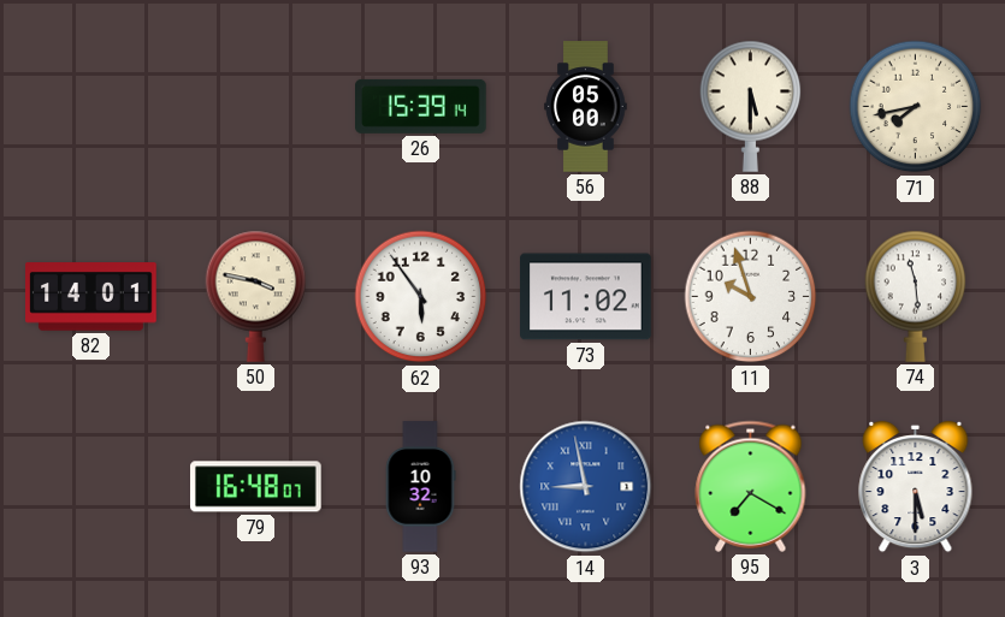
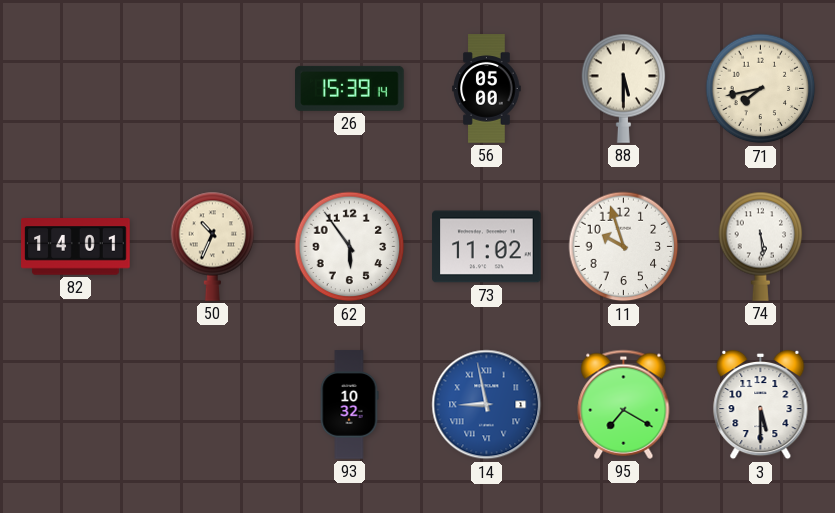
50: 3:47 -> 10:34 (213, 246)
74: 11:29 -> 5:29 (761, 246)
79: 16:48 -> none (256, 487)
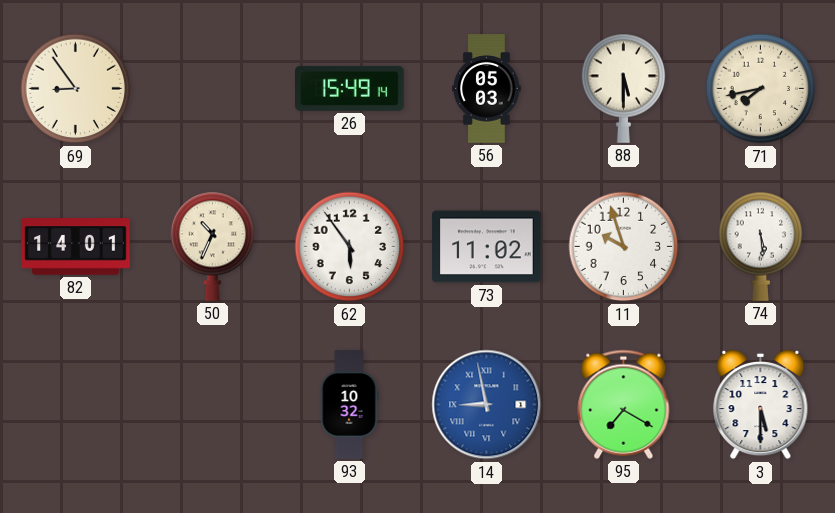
69: none -> 8:54 (76, 89)
26: 15:39 -> 15:49 (350, 88)
56: 05:00 -> 05:03 (487, 89)
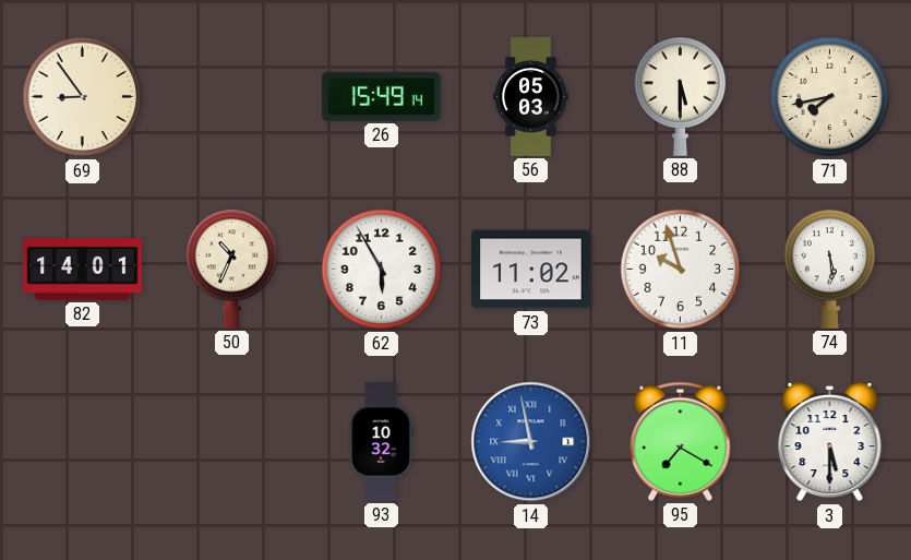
62: 5:54 -> 5:55 (382, 270)
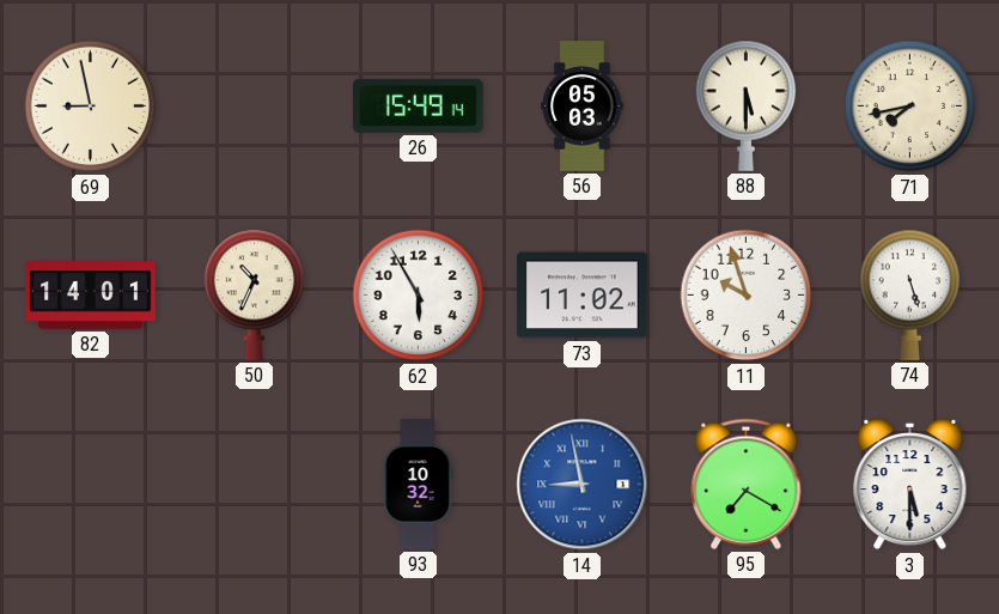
69: 8:54 -> 8:58 (91, 107)
74: 5:29 -> 5:27 (910, 294)
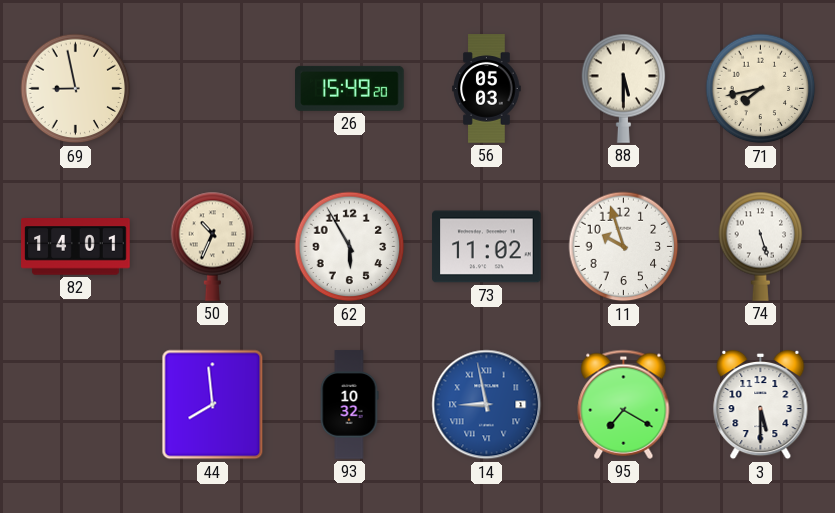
26: 15:49:14 -> 15:49:20 (350, 88)
44: none -> 7:59 (213, 405)
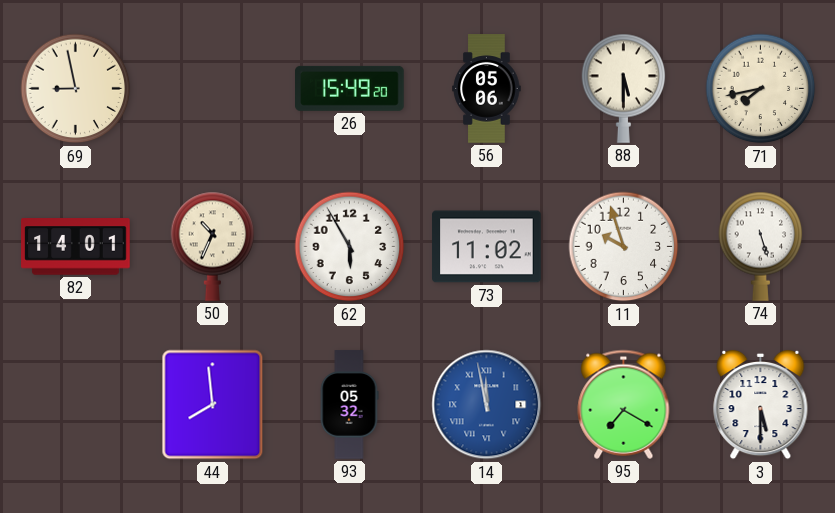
56: 05:03 -> 05:06 (487, 89)
93: 10:32 -> 05:32 (349, 405)
14: 8:58 -> 11:58 (487, 405)
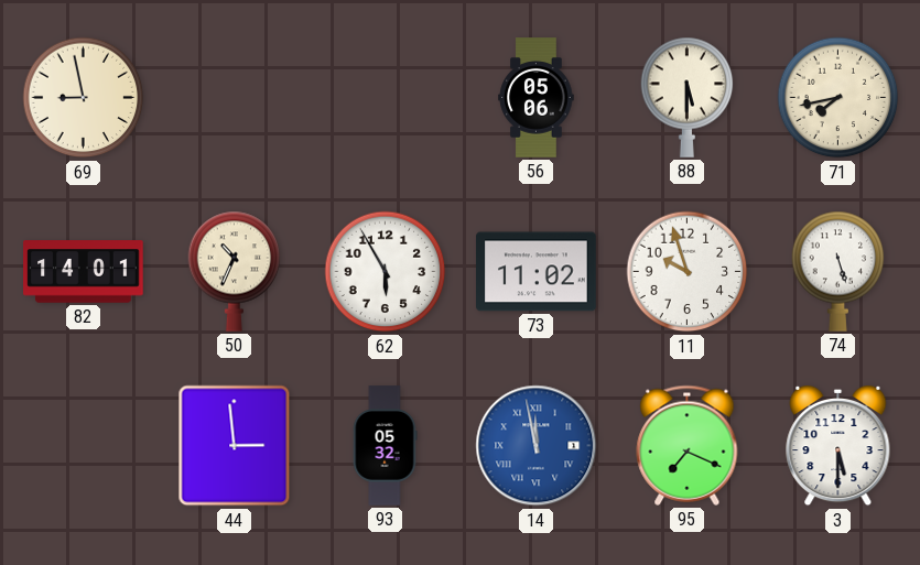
26: 15:49 -> none (350, 88)
44: 7:59 -> 2:59 (235, 446)
95: 7:20 -> 7:19 (688, 445)
